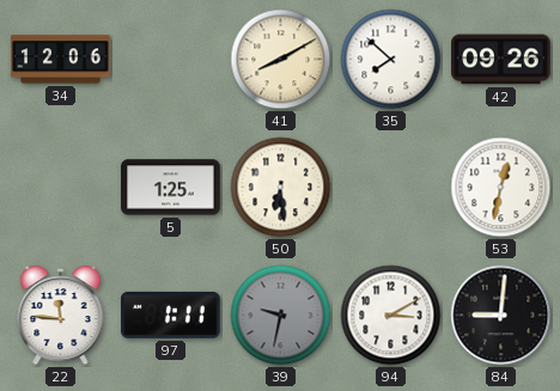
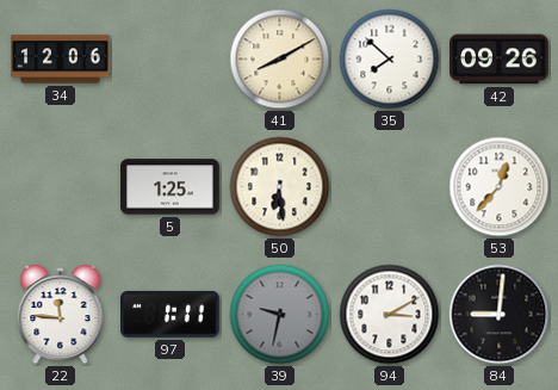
53: 12:32 -> 12:37 (500, 187)
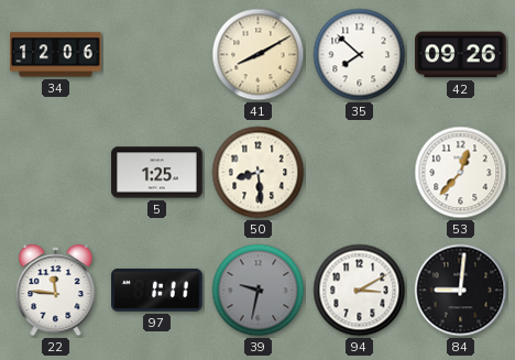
50: 6:29 -> 8:29 (259, 173)
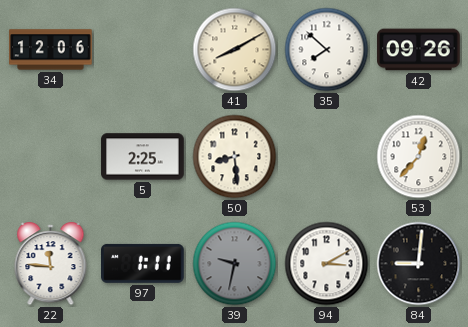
5: 1:25 -> 2:25 (143, 157)
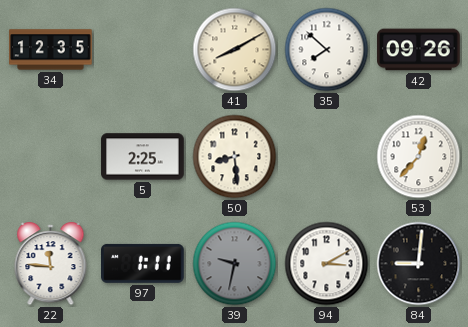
34: 12:06 -> 12:35 (51, 50)
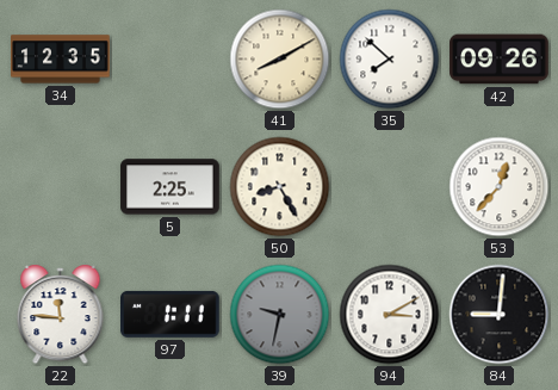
50: 8:29 -> 8:25 (280, 187)
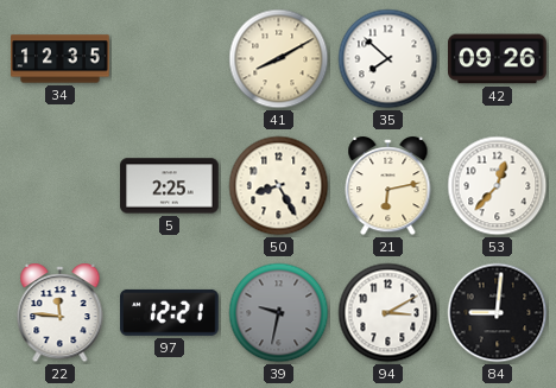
21: none -> 6:13 (388, 187)
97: 1:11 -> 12:21 (170, 312)
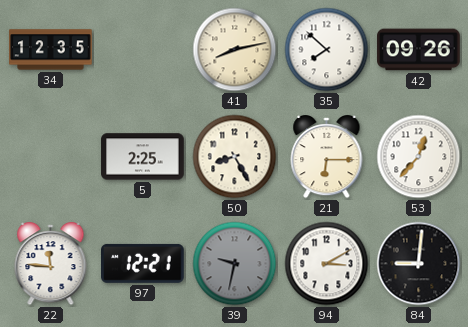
41: 8:10 -> 8:13 (235, 50)
21: 6:13 -> 6:15 (327, 158)
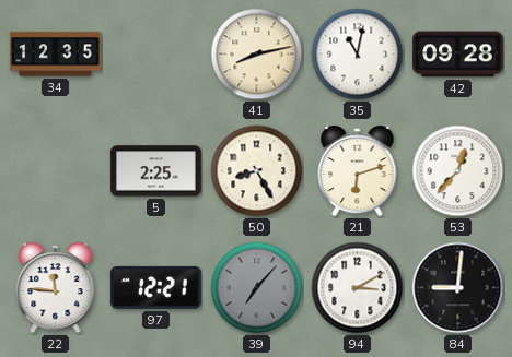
35: 7:52 -> 11:02 (358, 55)
42: 09:26 -> 09:28 (458, 55)
21: 6:15 -> 6:12 (358, 172)
39: 9:32 -> 7:07 (257, 288)
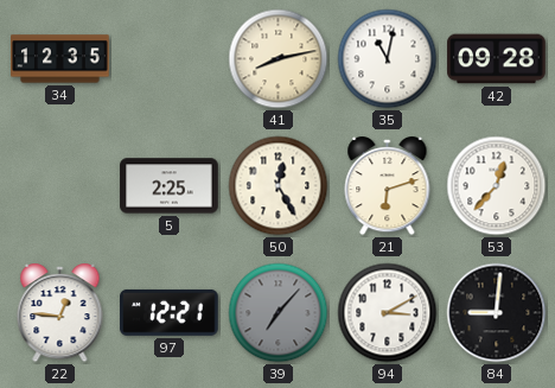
50: 8:25 -> 12:25 (279, 186)
22: 11:46 -> 12:46 (60, 314)
